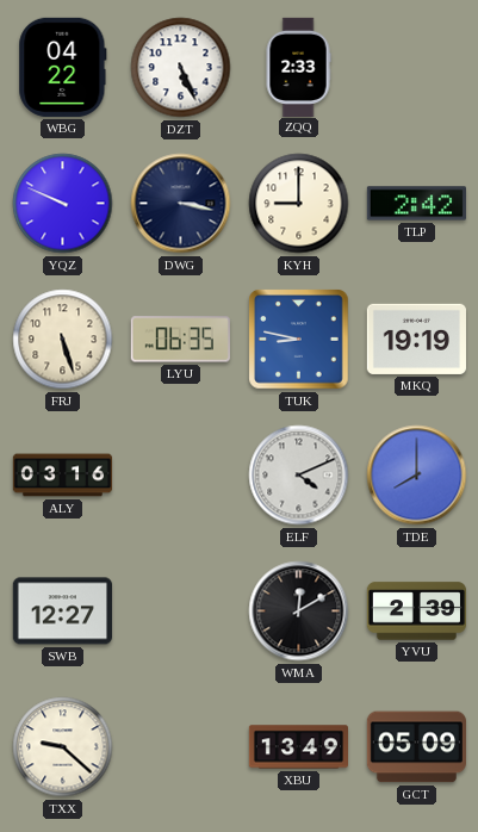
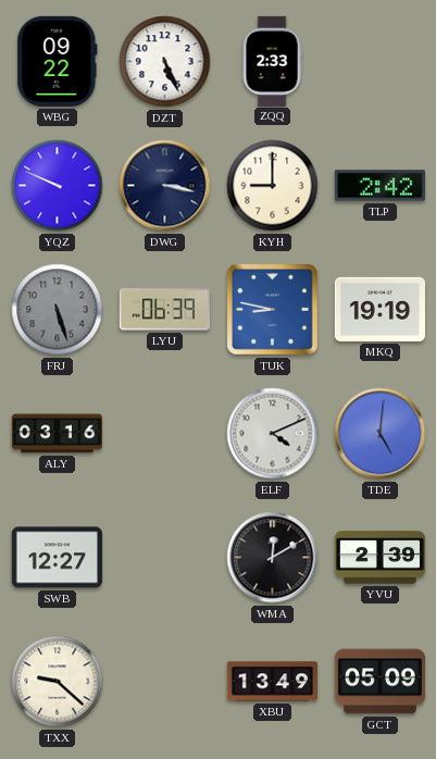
WBG: 04:22 -> 09:22 (58, 61)
FRJ dial: cream -> grey (58, 310)
LYU: 06:35 -> 06:39 (164, 310)
TDE: 8:00 -> 5:01 (381, 434)
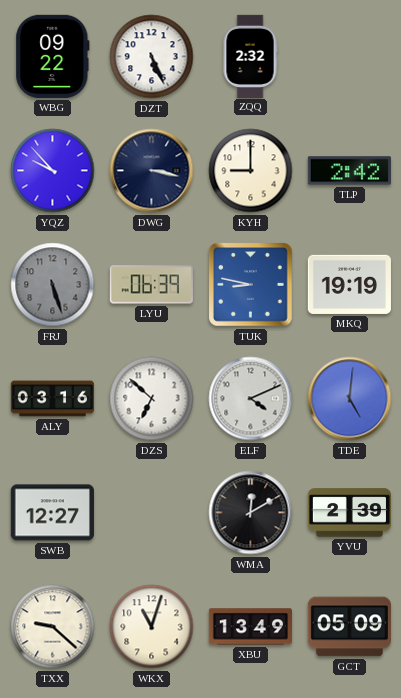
ZQQ: 2:33 -> 2:32 (250, 56)
YQZ: 9:49 -> 9:53 (53, 171)
DZS: none -> 6:52 (152, 399)
WKX: none -> 11:03 (152, 627)
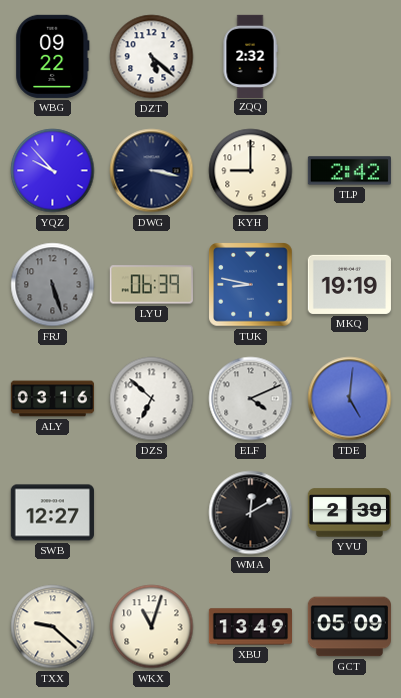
DZT: 5:26 -> 5:22 (152, 57)
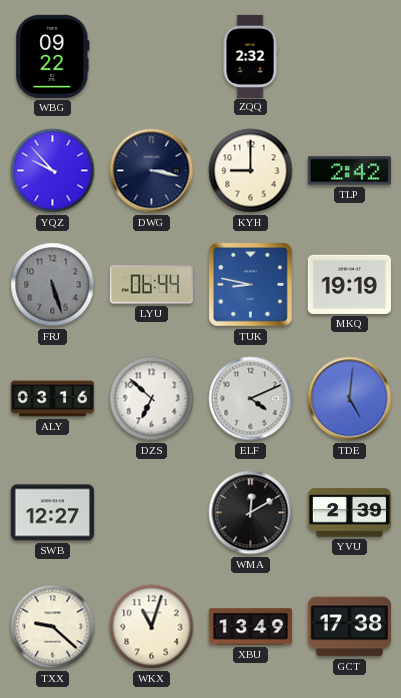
DZT: 5:22 -> none (152, 57)
LYU: 06:39 -> 06:44 (151, 285)
GCT: 05:09 -> 17:38 (349, 627)
